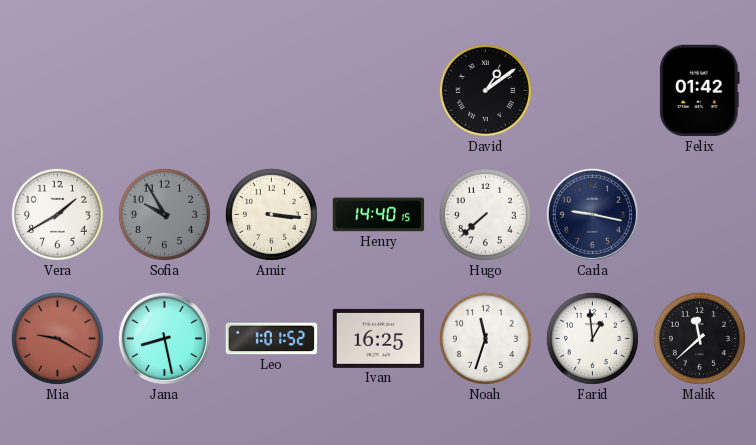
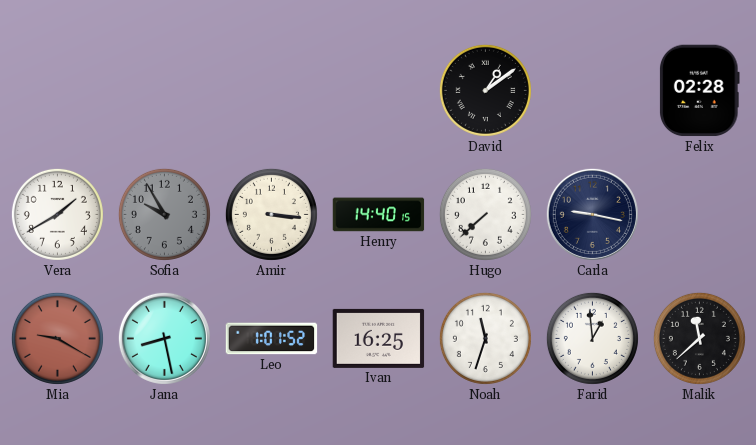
Felix: 01:42 -> 02:28 (700, 91)
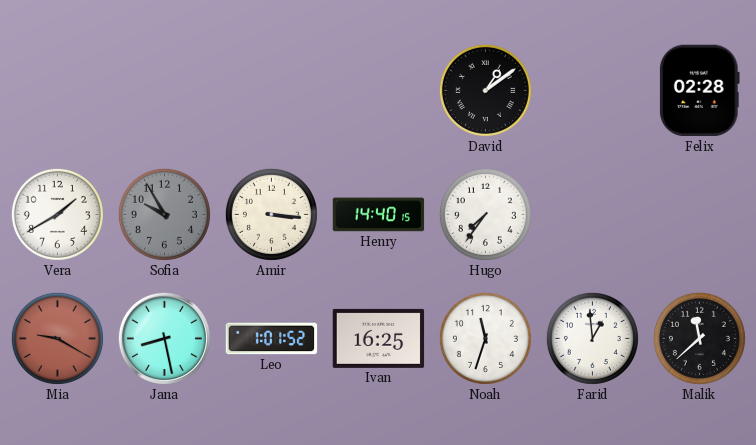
Hugo: 7:38 -> 7:36 (485, 214)
Carla: 9:17 -> none (592, 214)
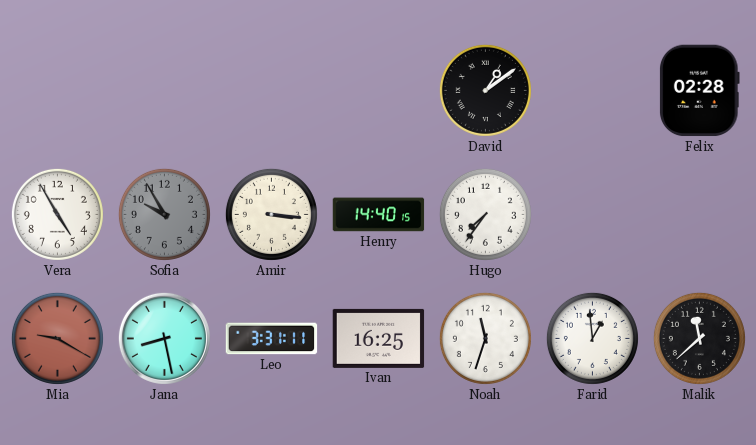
Vera: 1:40 -> 4:55 (57, 214)
Leo: 1:01 -> 3:31 (272, 339)
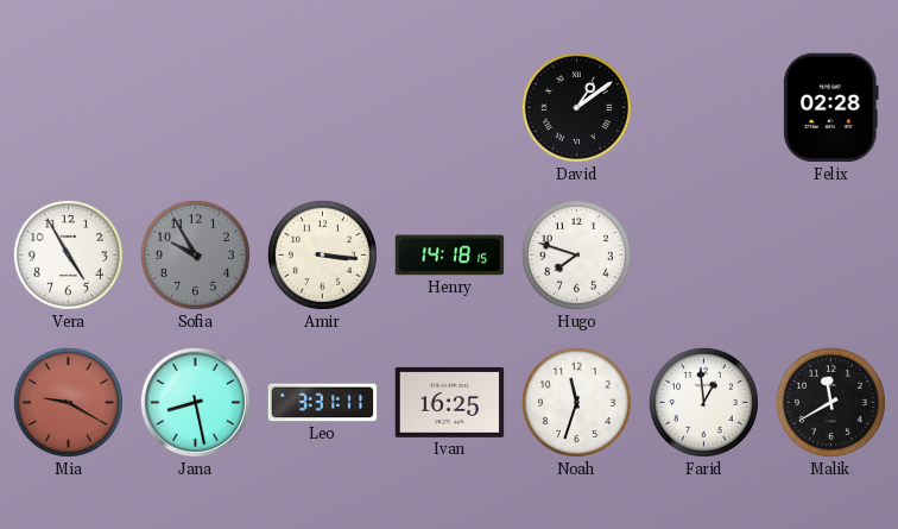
Henry: 14:40 -> 14:18 (450, 256)
Hugo: 7:36 -> 7:48 (576, 254)
Malik: 11:38 -> 11:40 (830, 402)
